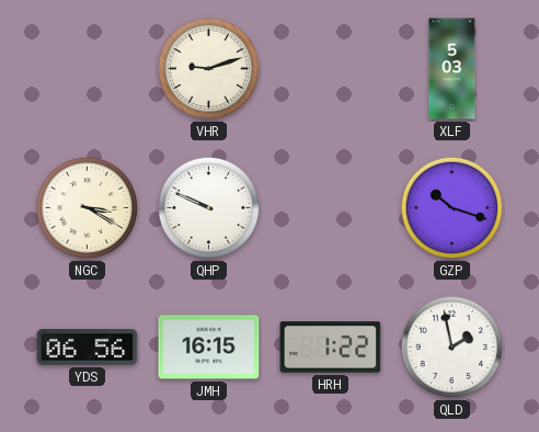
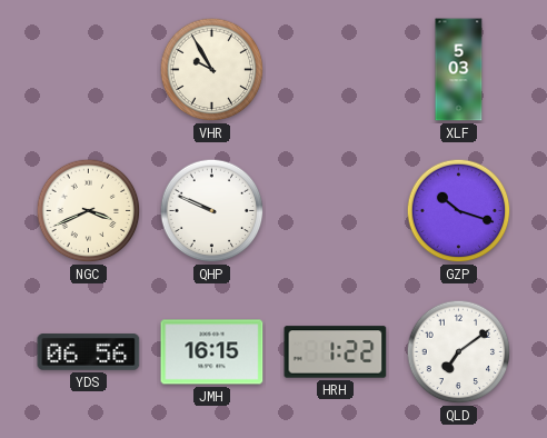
VHR: 9:12 -> 9:55 (212, 70)
NGC: 3:20 -> 3:41 (89, 211)
QLD: 1:58 -> 7:09 (459, 352)
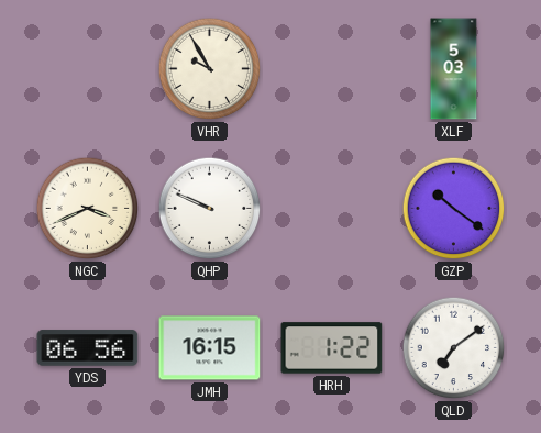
GZP: 10:18 -> 10:21 (454, 209)
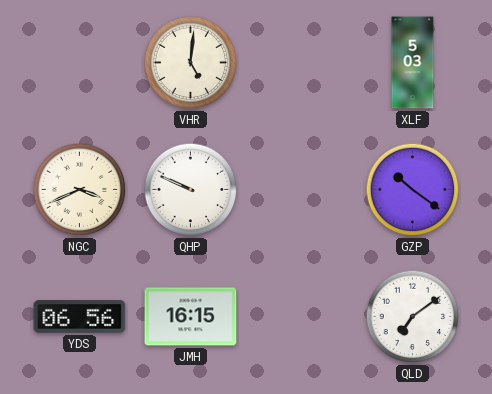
VHR: 9:55 -> 5:01 (191, 63)
HRH: 1:22 -> none (332, 348)
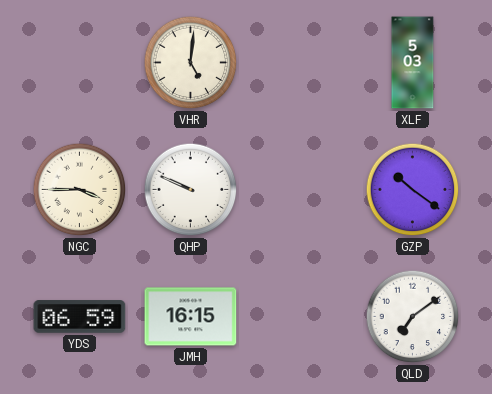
NGC: 3:41 -> 3:45 (80, 190)
YDS: 06:56 -> 06:59 (80, 317)
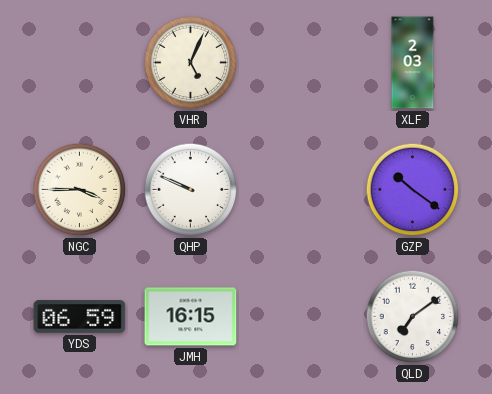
VHR: 5:01 -> 5:04 (191, 63)
XLF: 5:03 -> 2:03 (413, 63)
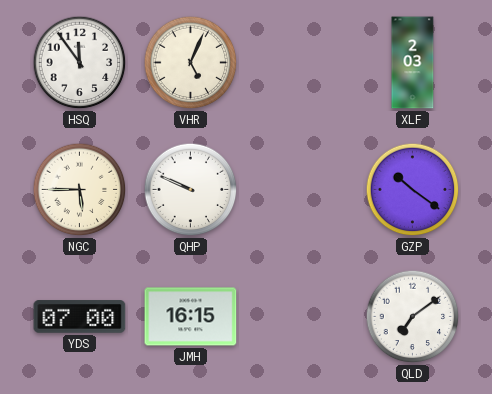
HSQ: none -> 11:54 (80, 63)
NGC: 3:45 -> 5:45 (80, 190)
YDS: 06:59 -> 07:00 (80, 317)
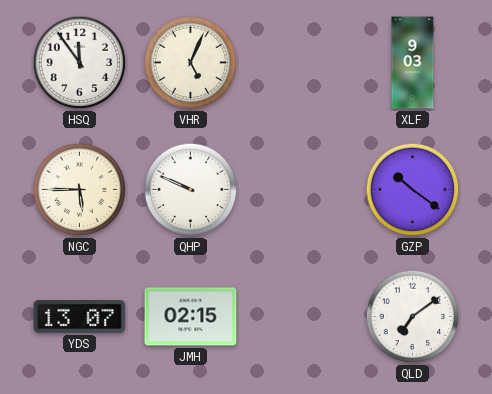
XLF: 2:03 -> 9:03 (413, 63)
YDS: 07:00 -> 13:07 (80, 317)
JMH: 16:15 -> 02:15 (191, 317)
